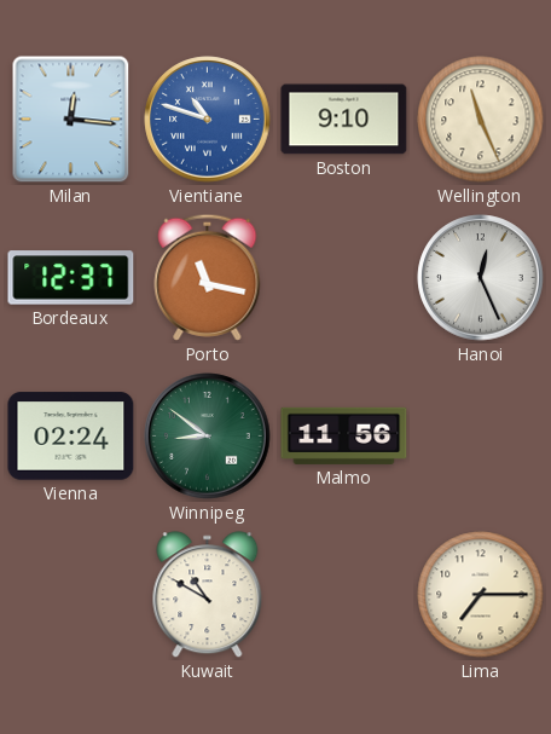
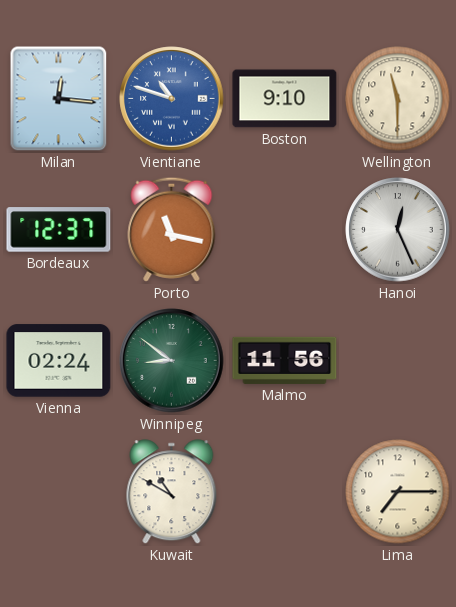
Wellington: 11:26 -> 11:30 (398, 99)
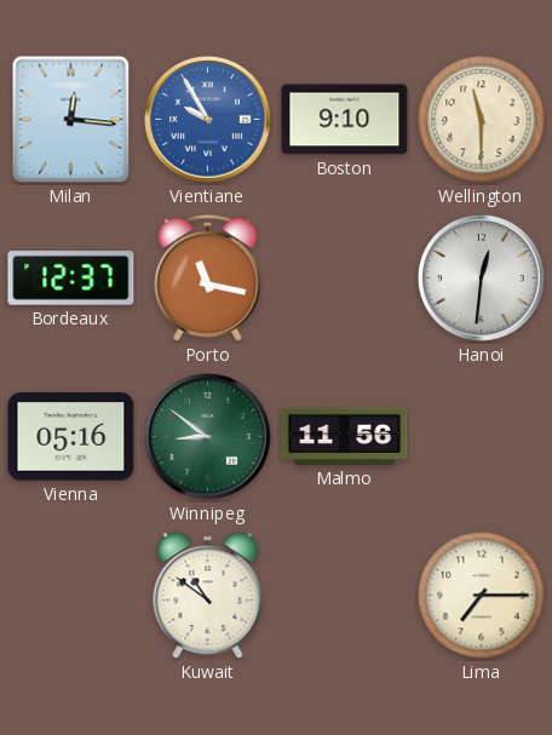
Vientiane: 10:48 -> 9:55 (208, 120)
Hanoi: 12:26 -> 12:31 (482, 279)
Vienna: 02:24 -> 05:16 (71, 437)
Kuwait: 10:50 -> 10:51 (208, 596)
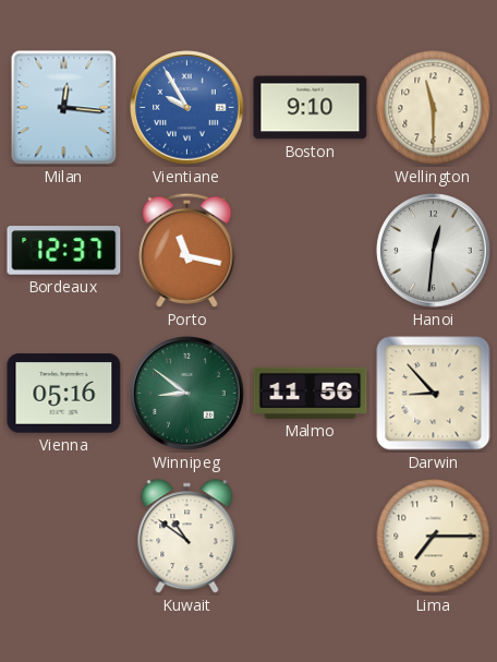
Darwin: none -> 8:53 (434, 394)
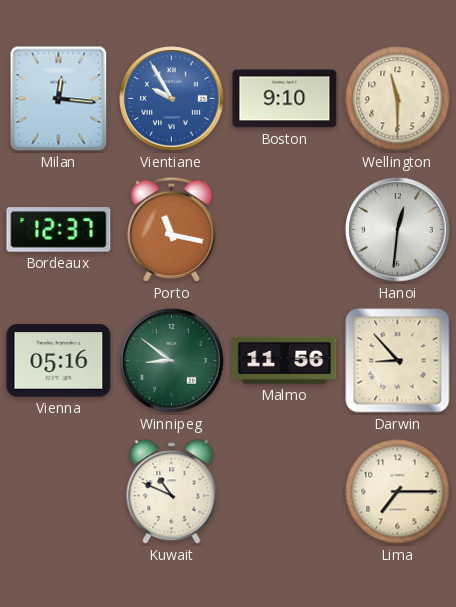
Kuwait: 10:51 -> 10:49 (172, 492)
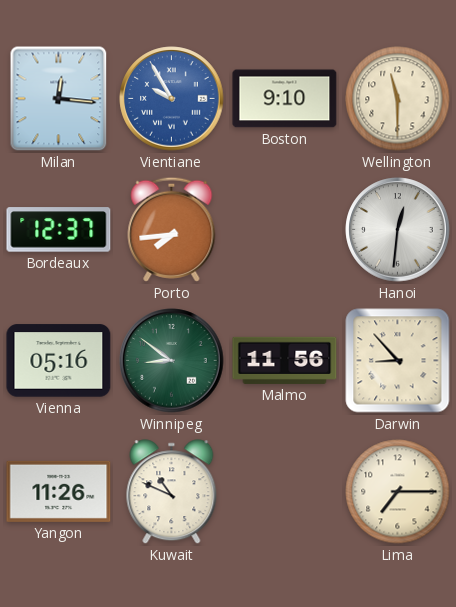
Porto: 11:17 -> 7:44 (172, 229)
Yangon: none -> 11:26 (59, 491)
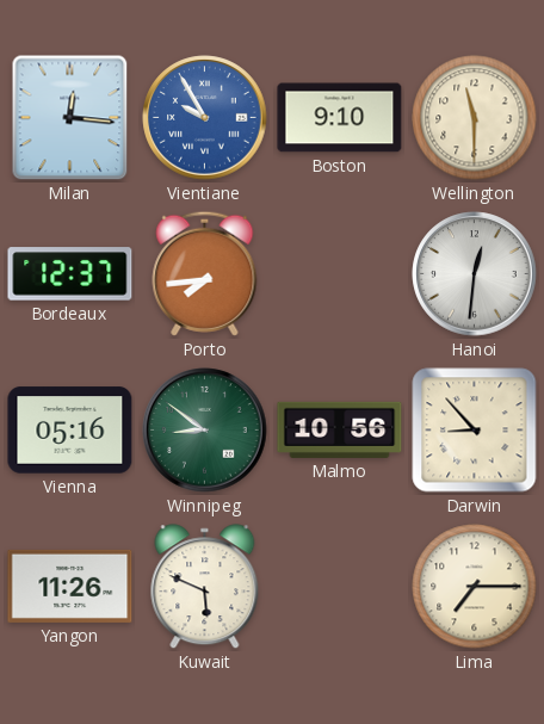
Malmo: 11:56 -> 10:56 (340, 429)
Kuwait: 10:49 -> 5:49 (205, 587)
